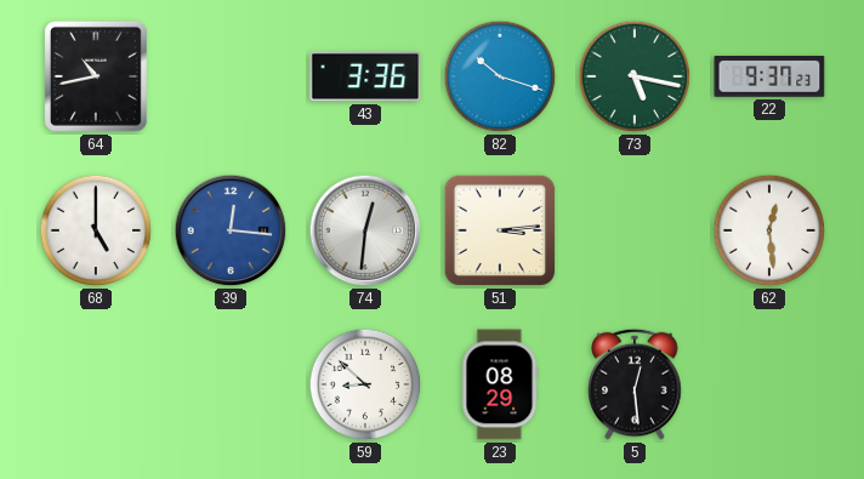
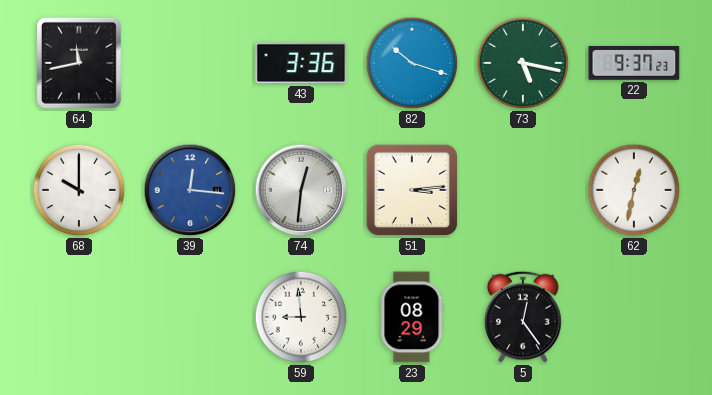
64: 10:43 -> 11:43 (79, 63)
68: 5:00 -> 10:00 (79, 190)
62: 12:29 -> 12:32 (634, 190)
59: 8:52 -> 8:59 (301, 317)
5: 12:29 -> 12:24 (523, 317)
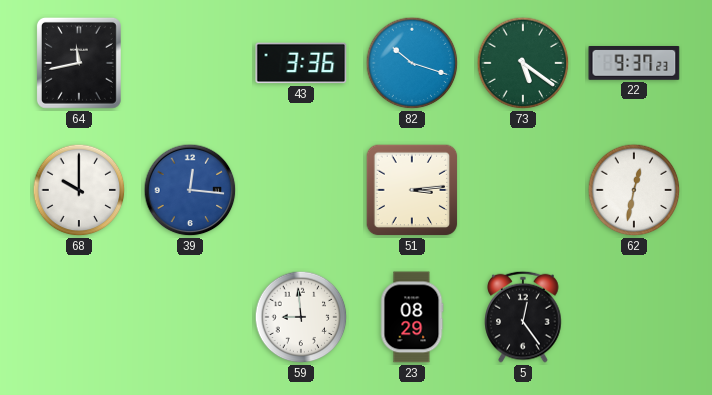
73: 5:17 -> 5:21 (523, 63)
74: 12:31 -> none (301, 190)
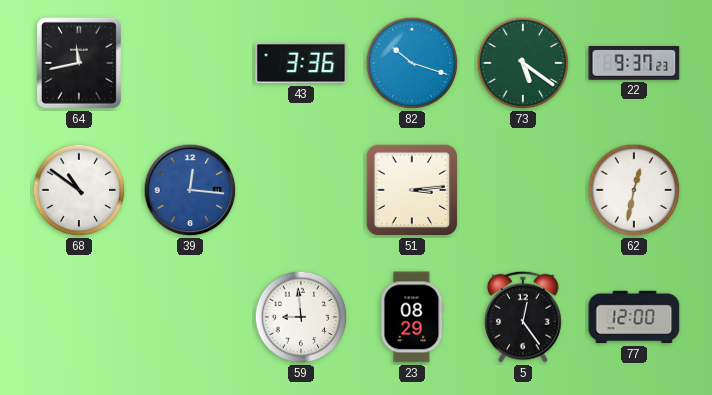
68: 10:00 -> 10:51 (79, 190)
77: none -> 12:00 (634, 317)
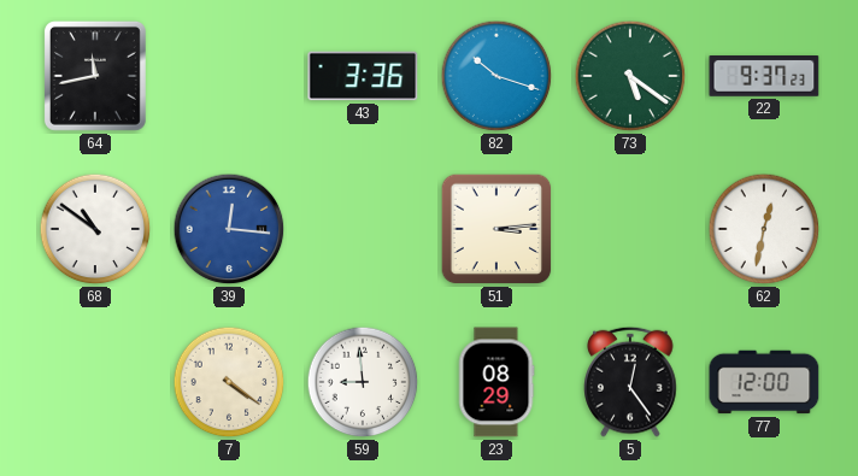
7: none -> 4:21 (229, 382)
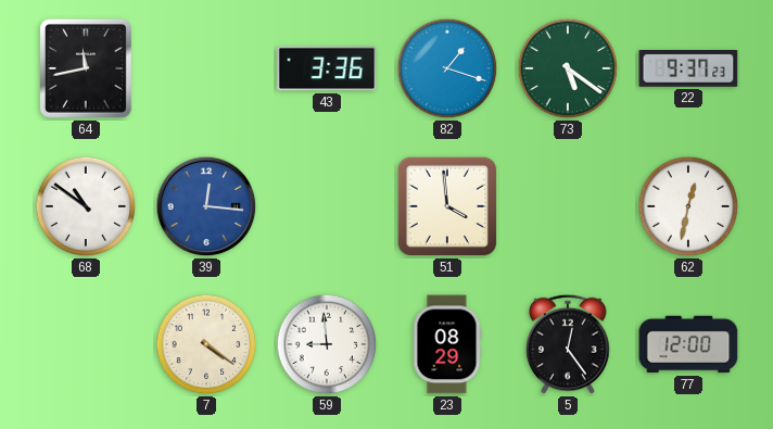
82: 10:18 -> 1:18 (447, 68)
51: 3:14 -> 3:59 (447, 206)
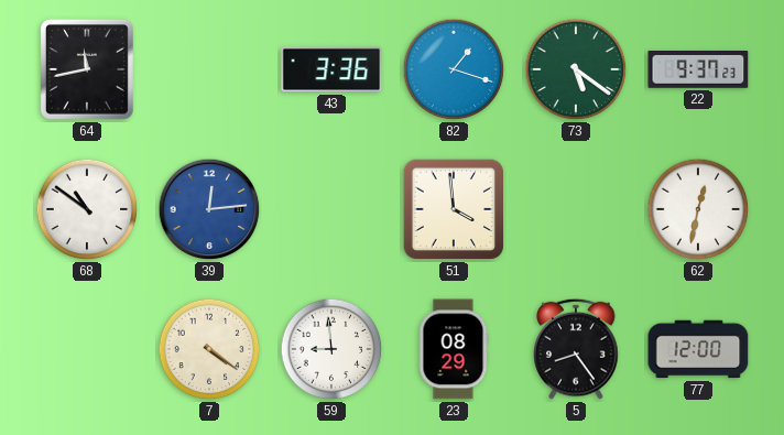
39: 12:16 -> 12:14 (209, 209)
5: 12:24 -> 8:24 (576, 349)
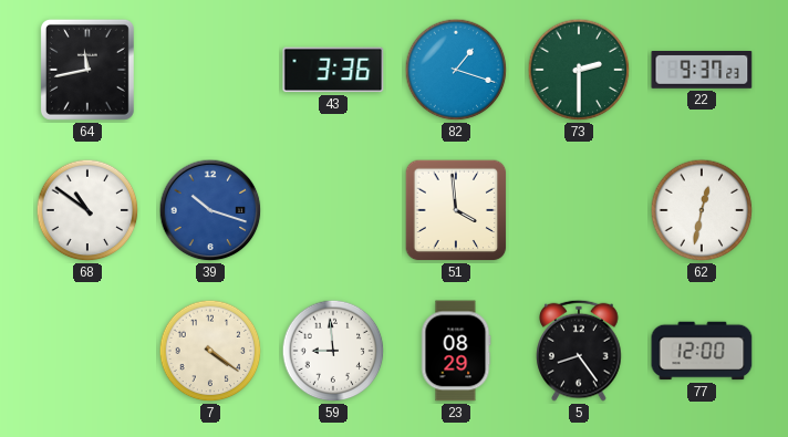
73: 5:21 -> 2:30 (579, 70)
39: 12:14 -> 10:18 (210, 210)
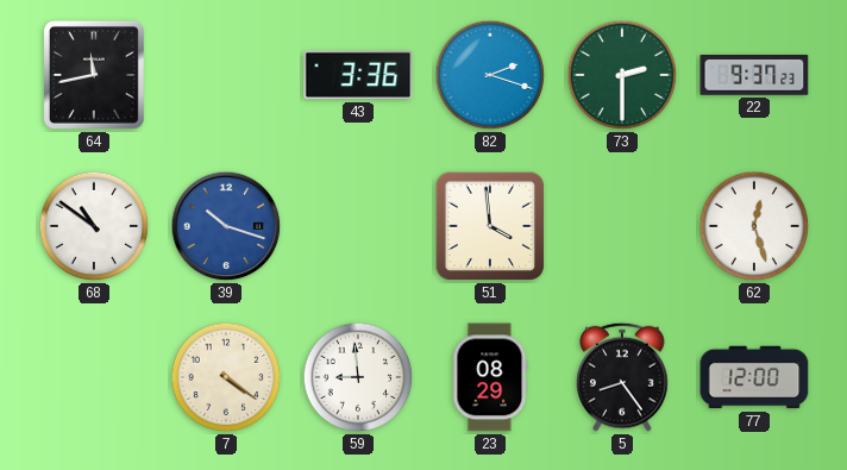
82: 1:18 -> 2:18 (490, 75)
62: 12:32 -> 12:27 (754, 226)
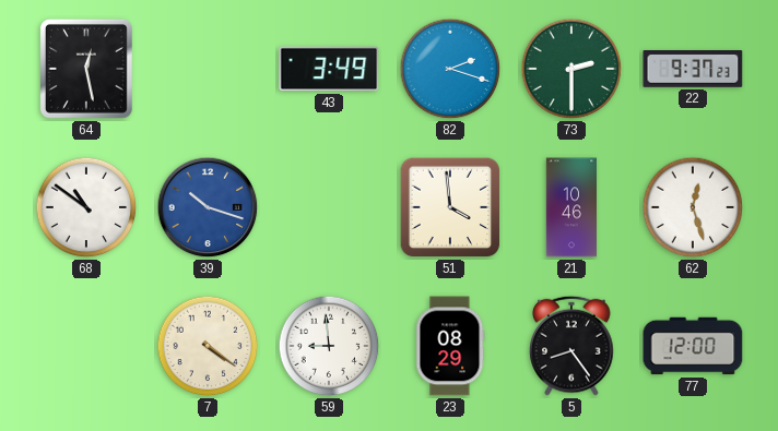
64: 11:43 -> 12:28 (86, 69)
43: 3:36 -> 3:49 (329, 69)
21: none -> 10:46 (570, 207)
